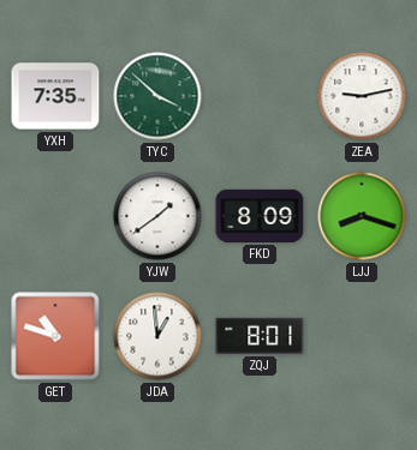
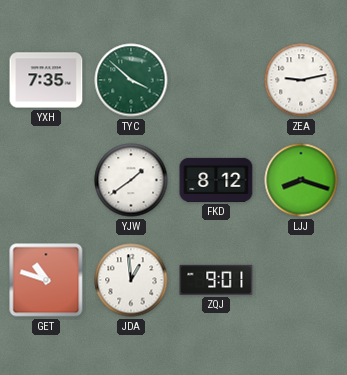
FKD: 8:09 -> 8:12 (216, 180)
ZQJ: 8:01 -> 9:01 (216, 280)
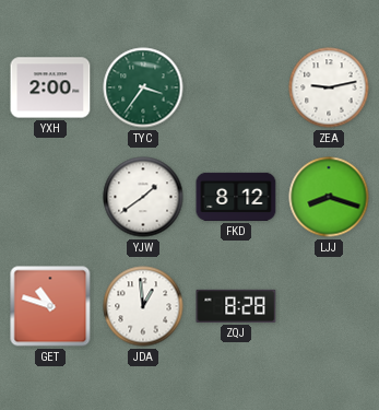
YXH: 7:35 -> 2:00 (50, 87)
TYC: 3:52 -> 3:36 (143, 87)
ZQJ: 9:01 -> 8:28 (236, 306)
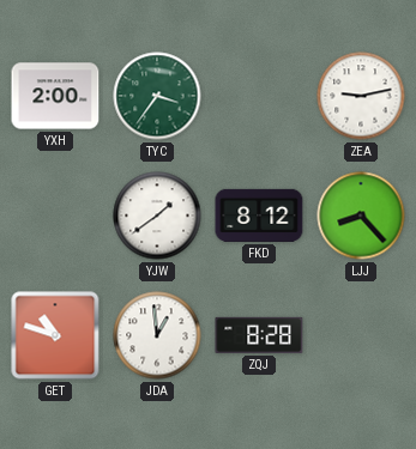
LJJ: 8:18 -> 8:23 (361, 216)
